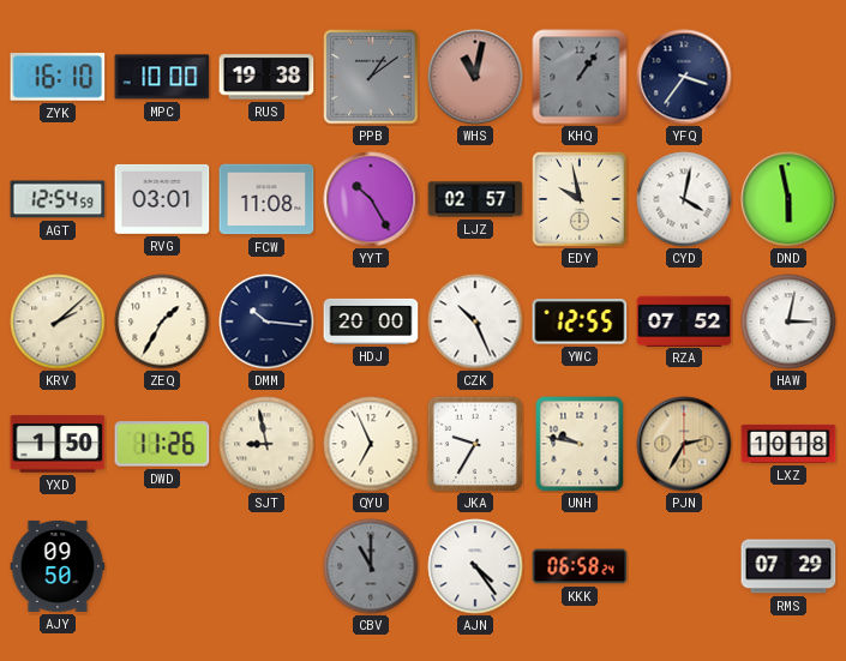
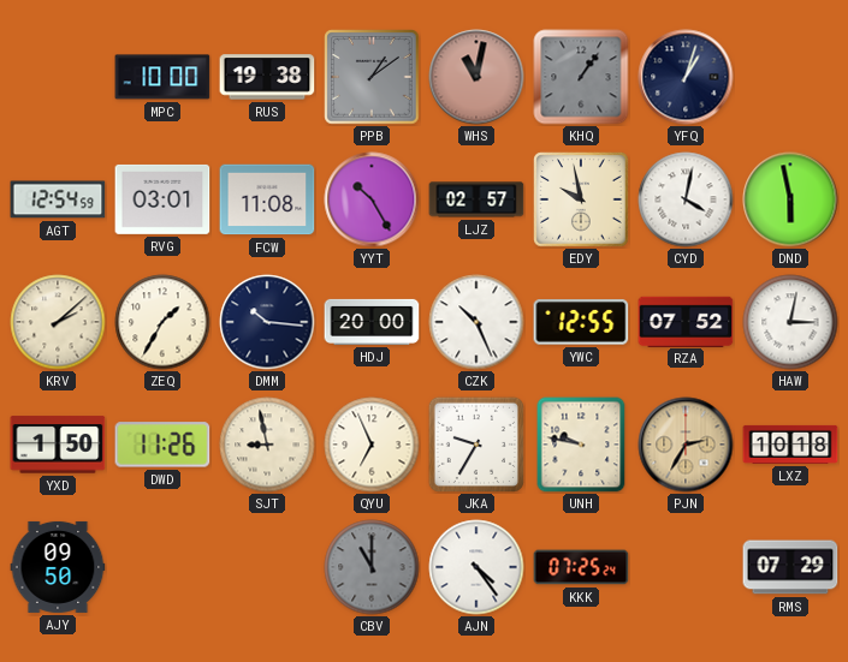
ZYK: 16:10 -> none (58, 77)
YFQ: 3:36 -> 1:03 (686, 77)
KKK: 06:58 -> 07:25 (581, 567)
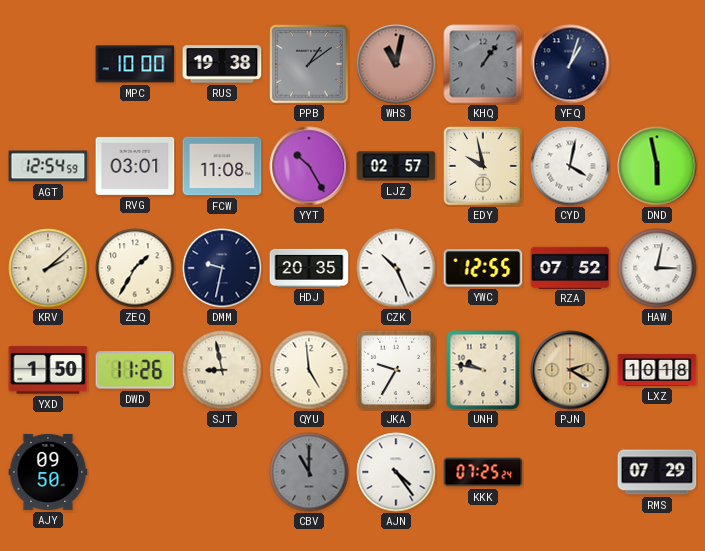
DMM: 10:16 -> 9:32 (222, 268)
HDJ: 20:00 -> 20:35 (309, 268)
QYU: 6:56 -> 4:59 (309, 370)
PJN: 2:35 -> 2:20 (570, 370)
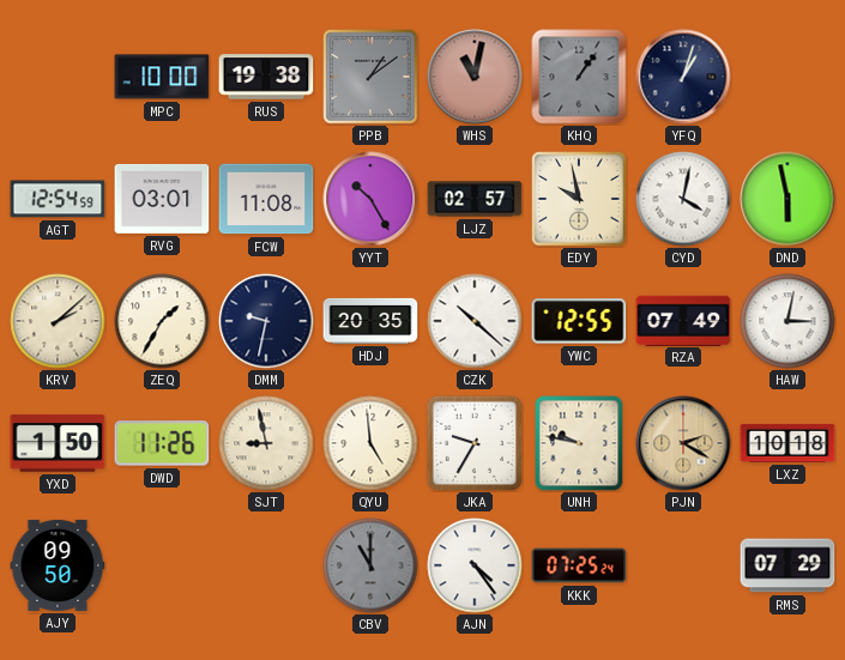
CZK: 10:26 -> 10:22 (475, 321)
RZA: 07:52 -> 07:49 (683, 320)
